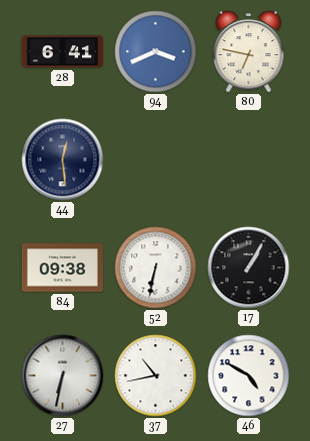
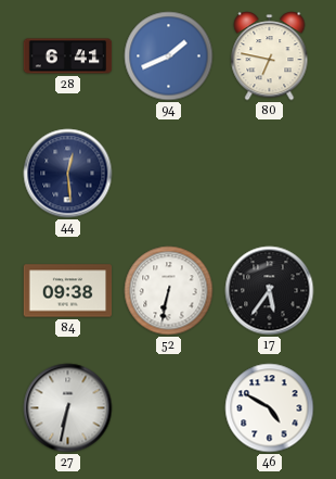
94: 3:41 -> 1:41 (169, 56)
17: 1:05 -> 5:36 (270, 291)
37: 10:43 -> none (156, 376)
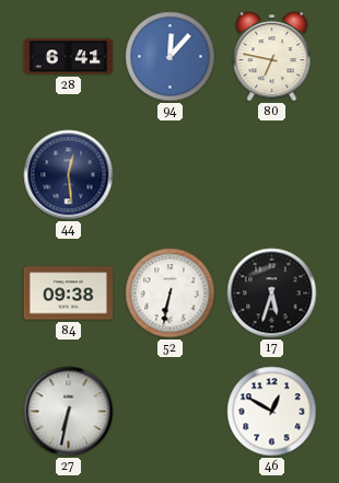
94: 1:41 -> 12:07 (171, 57)
17: 5:36 -> 5:33 (272, 294)
46: 4:50 -> 12:50 (272, 412)
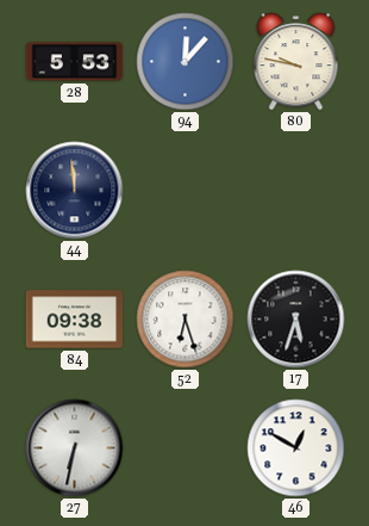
28: 6:41 -> 5:53 (75, 62)
80: 6:47 -> 9:47 (296, 62)
44: 12:29 -> 11:59 (75, 191)
52: 6:32 -> 6:27 (186, 320)
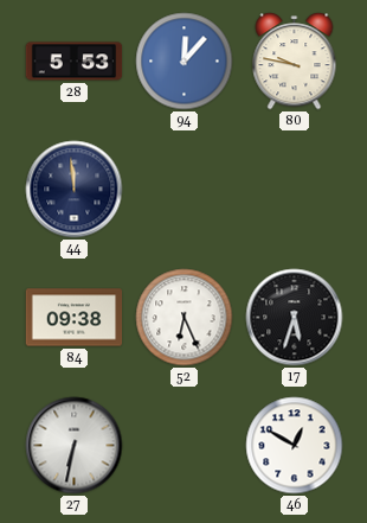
52: 6:27 -> 6:26 (185, 318)
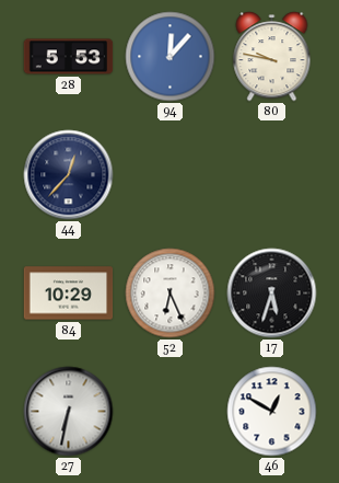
44: 11:59 -> 12:37 (69, 175)
84: 09:38 -> 10:29 (69, 294)
